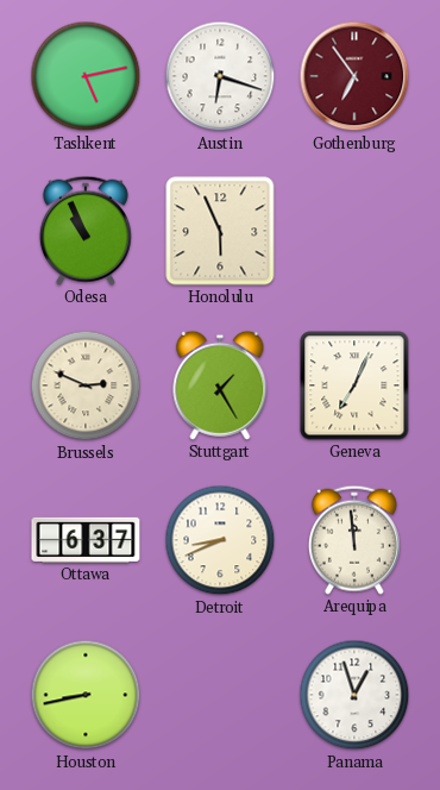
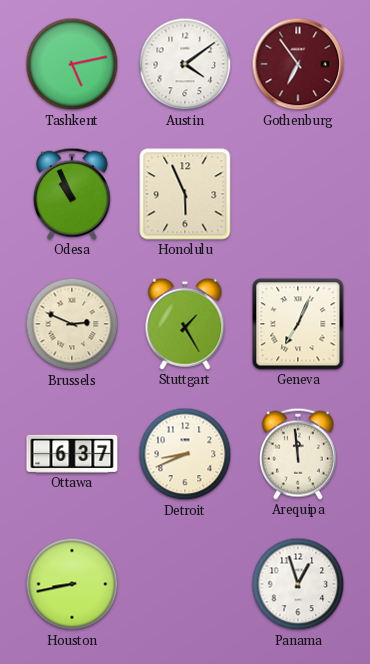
Austin: 6:18 -> 4:09 (185, 64)
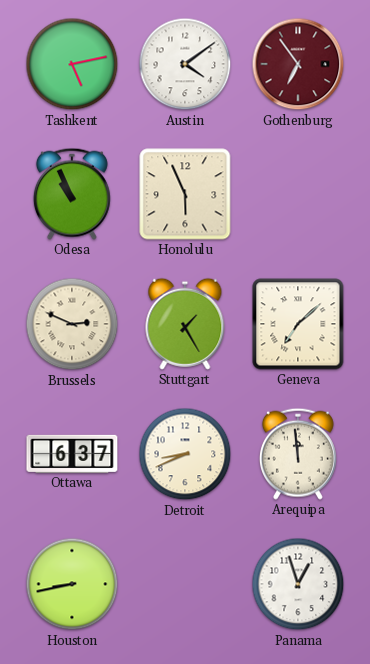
Geneva: 7:04 -> 7:08 (298, 324)
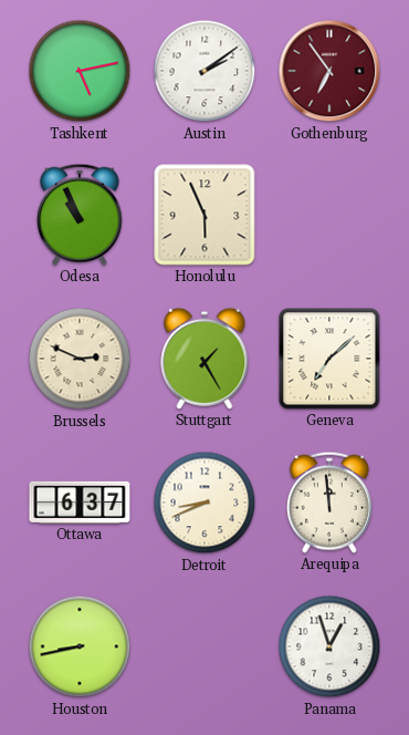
Austin: 4:09 -> 2:09 (204, 71)
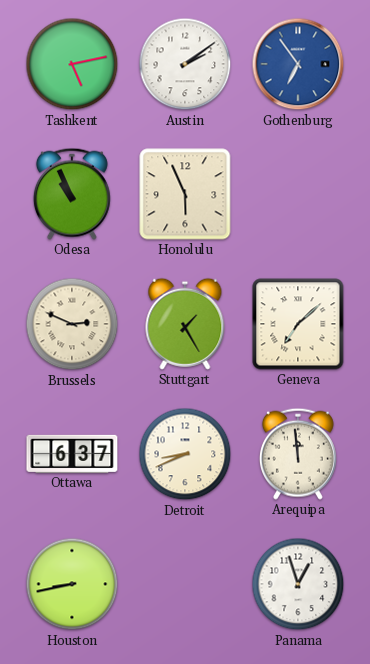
Gothenburg dial: burgundy -> blue (298, 64)
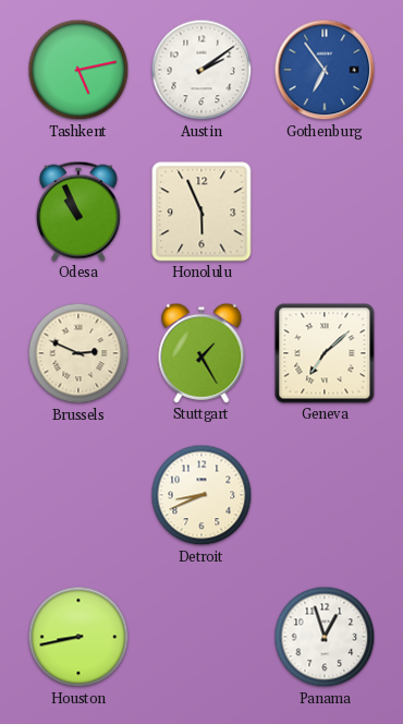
Ottawa: 6:37 -> none (72, 454)
Arequipa: 11:59 -> none (298, 454)
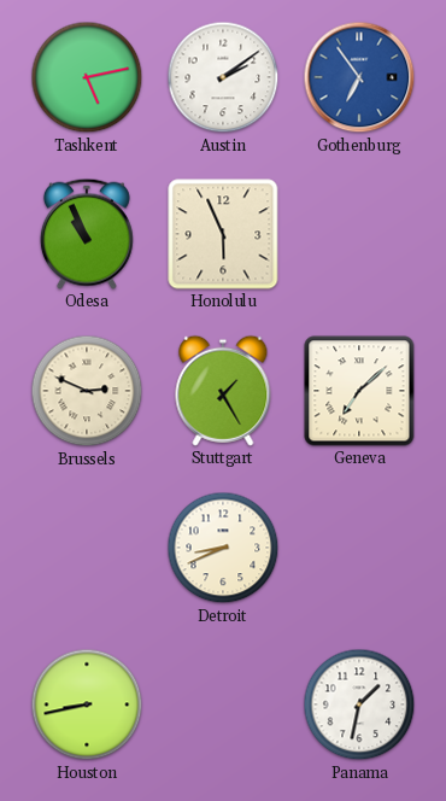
Panama: 12:57 -> 1:32 (359, 704)
